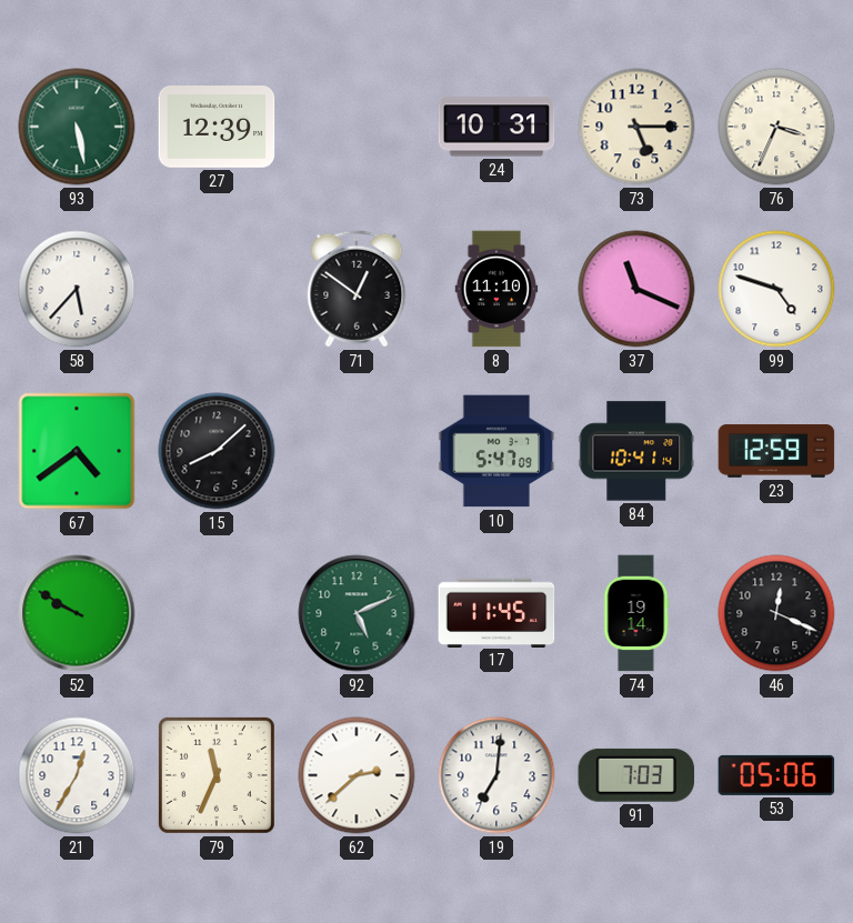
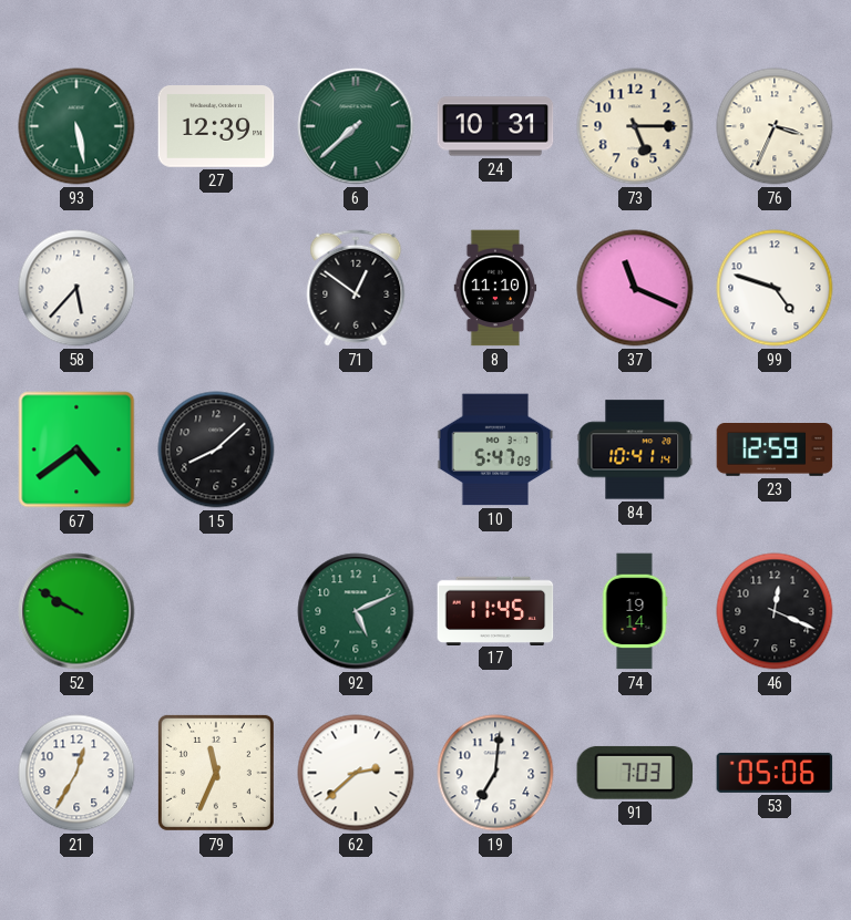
6: none -> 7:38 (356, 126)
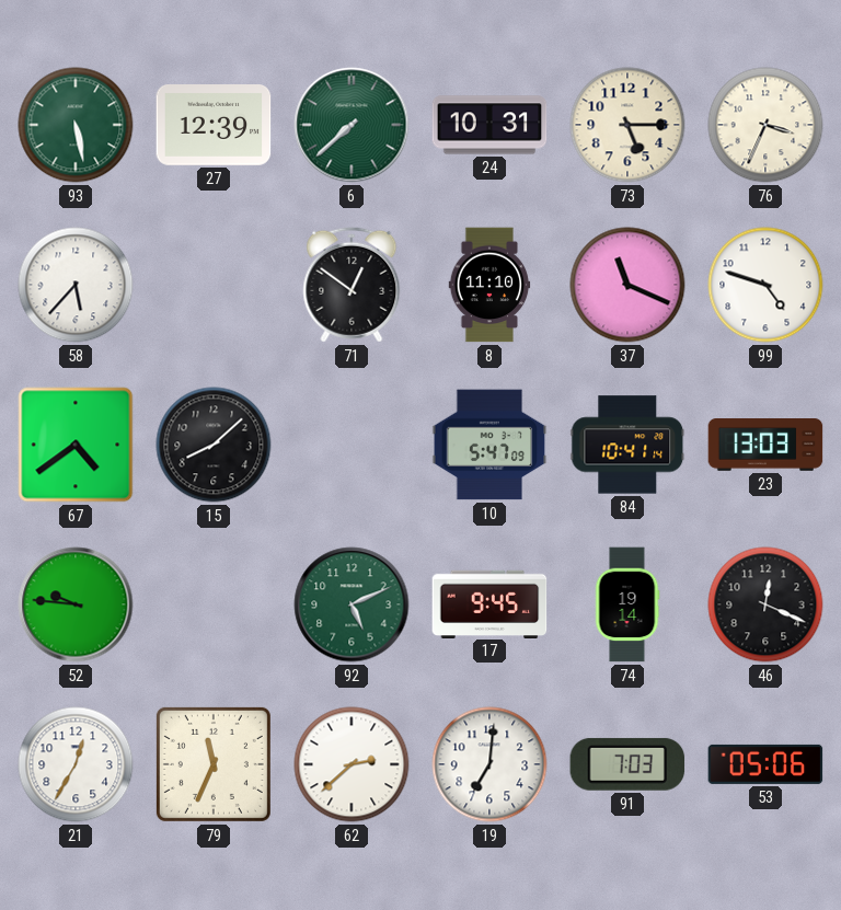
23: 12:59 -> 13:03 (765, 446)
52: 9:50 -> 9:46 (76, 604)
17: 11:45 -> 9:45 (489, 603)
